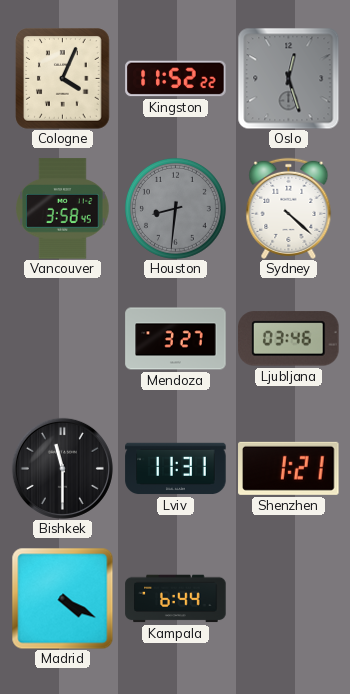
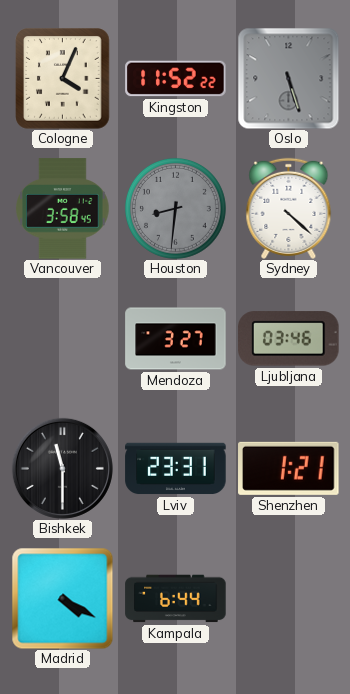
Oslo: 12:27 -> 5:27 (288, 78)
Lviv: 11:31 -> 23:31 (176, 469)
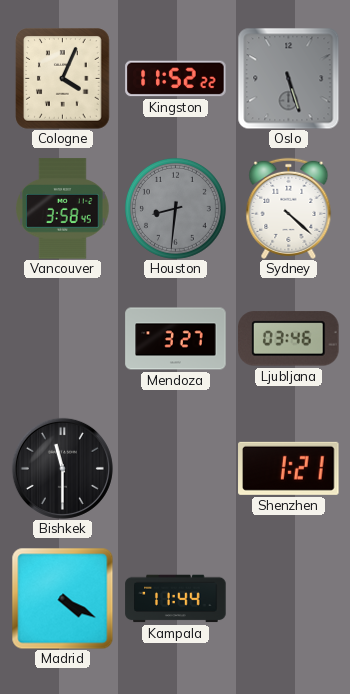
Lviv: 23:31 -> none (176, 469)
Kampala: 6:44 -> 11:44 (176, 599)
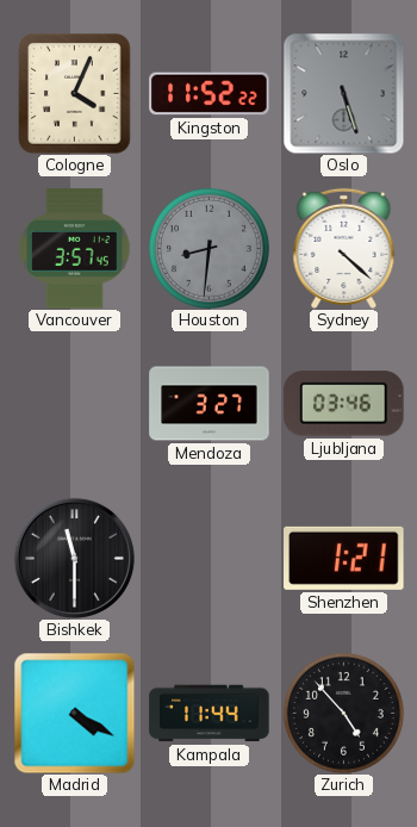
Vancouver: 3:58 -> 3:57 (75, 249)
Zurich: none -> 4:53 (343, 713)
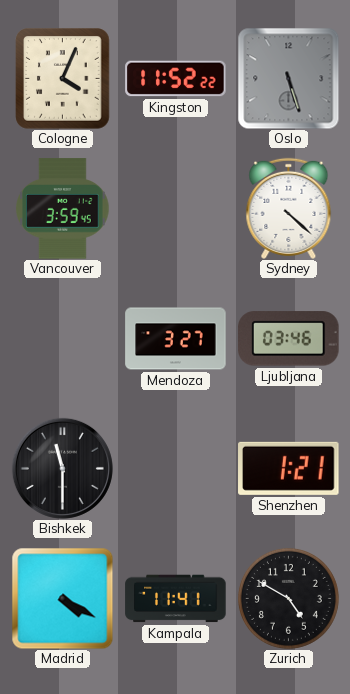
Vancouver: 3:57 -> 3:59 (63, 209)
Houston: 8:31 -> none (208, 248)
Kampala: 11:44 -> 11:41 (176, 599)
Zurich: 4:53 -> 4:50 (288, 598)
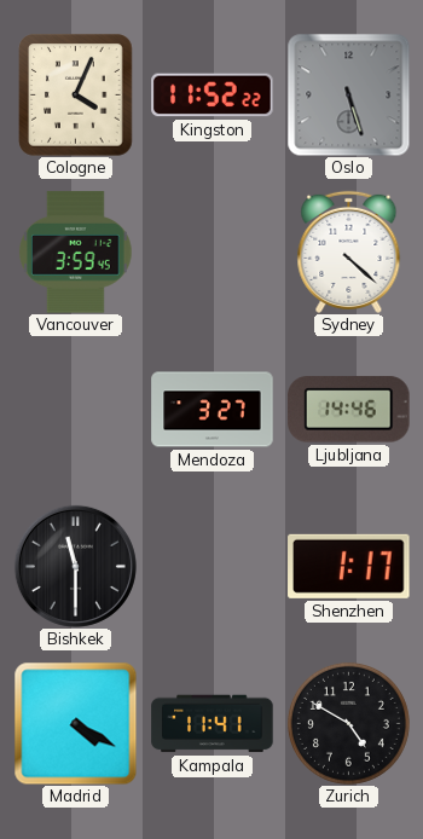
Ljubljana: 03:46 -> 14:46 (349, 410)
Shenzhen: 1:21 -> 1:17 (349, 566)
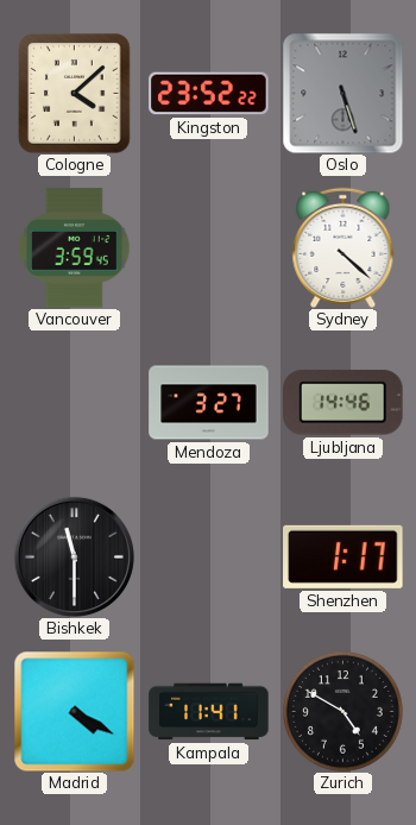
Cologne: 4:04 -> 4:08 (75, 94)
Kingston: 11:52 -> 23:52 (209, 94)
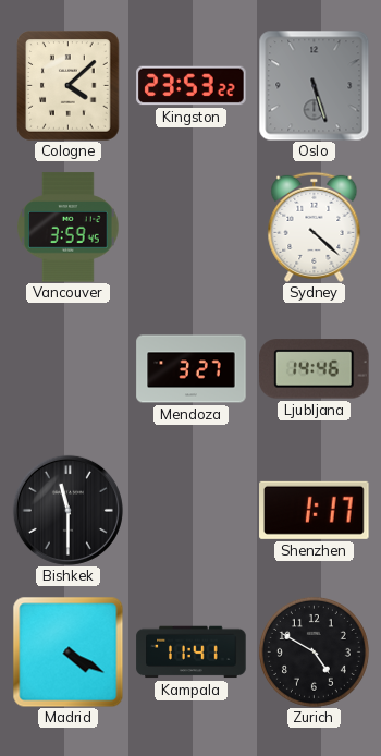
Kingston: 23:52 -> 23:53 (192, 86)
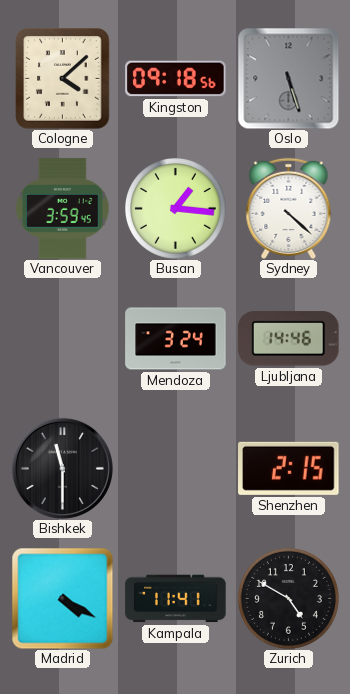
Kingston: 23:53 -> 09:18 (176, 79)
Busan: none -> 1:16 (175, 208)
Mendoza: 3:27 -> 3:24 (176, 339)
Shenzhen: 1:17 -> 2:15 (289, 468)
